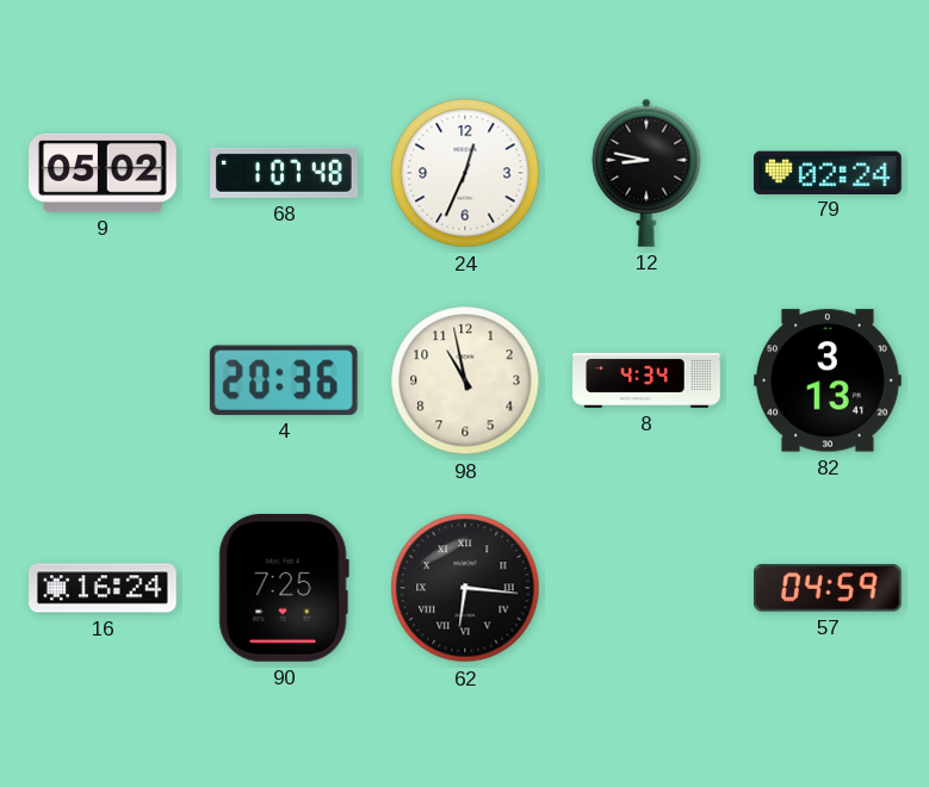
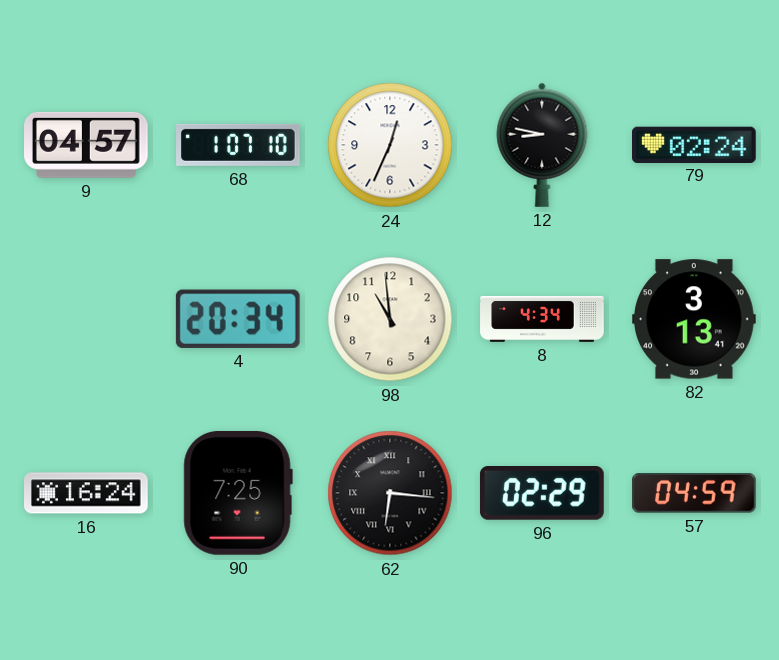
9: 05:02 -> 04:57 (87, 145)
68: 1:07:48 -> 1:07:10 (238, 145)
4: 20:36 -> 20:34 (238, 319)
98: 10:58 -> 10:59 (390, 319)
96: none -> 02:29 (542, 494)
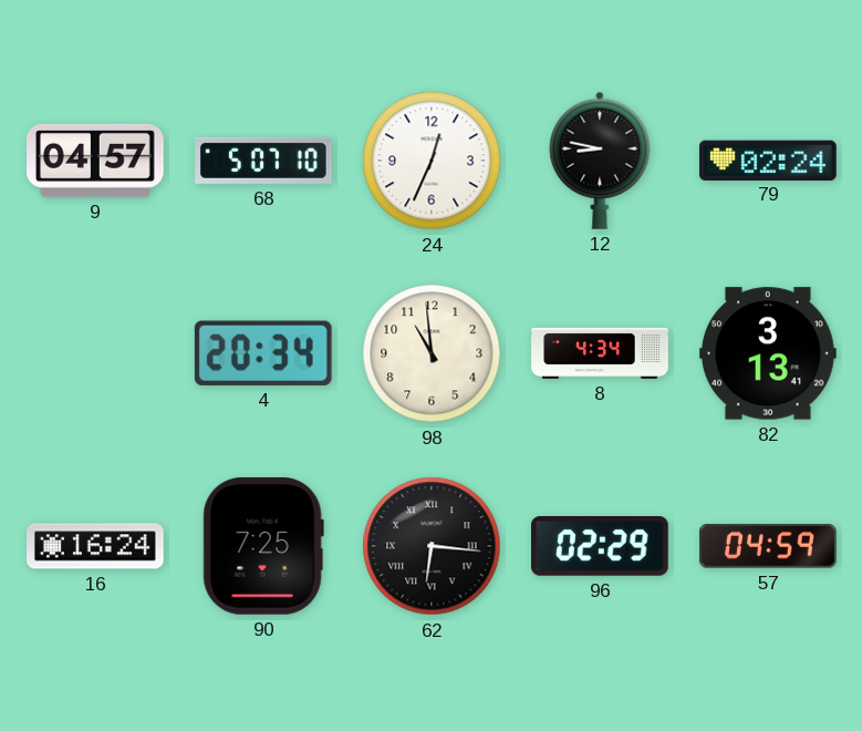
68: 1:07 -> 5:07 (263, 161)
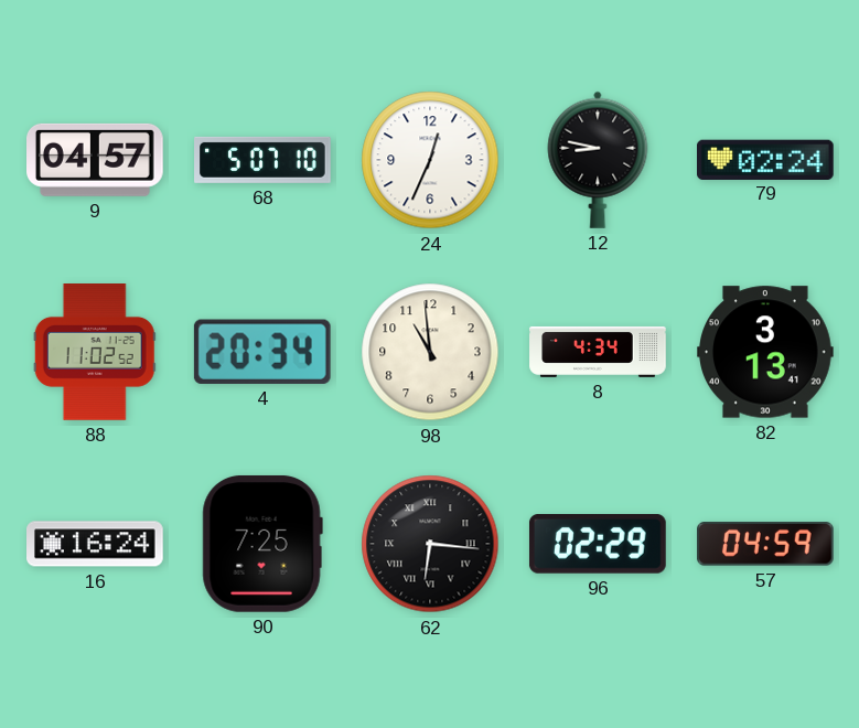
88: none -> 11:02 (95, 352)
